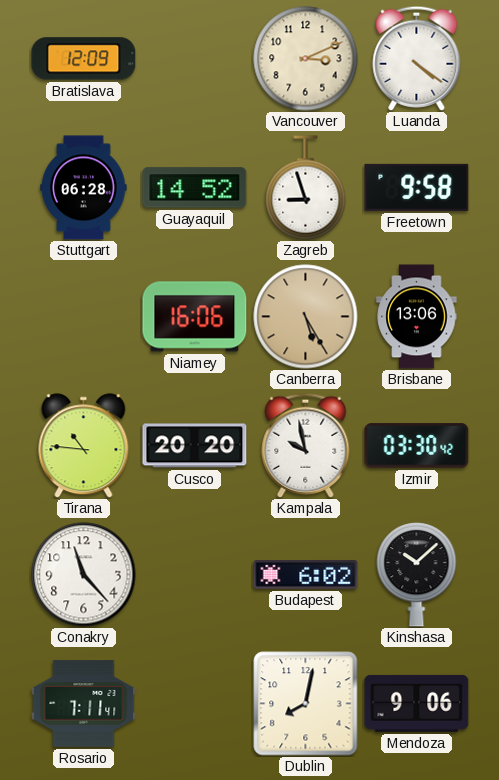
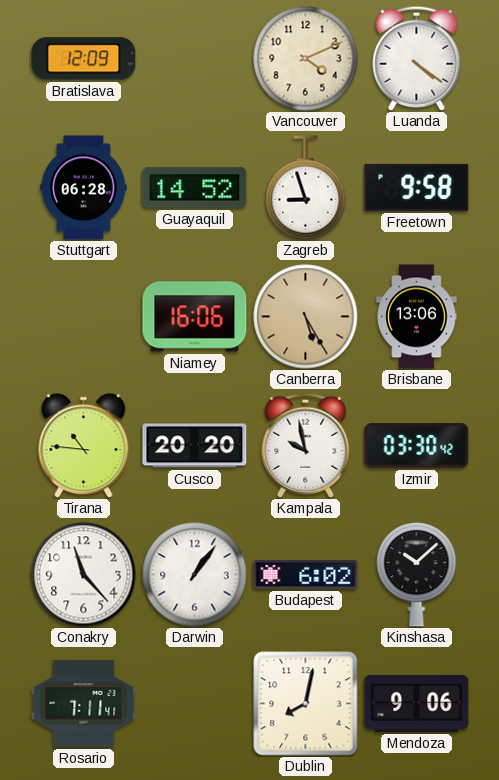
Vancouver: 3:11 -> 4:11 (306, 59)
Darwin: none -> 1:06 (195, 575)
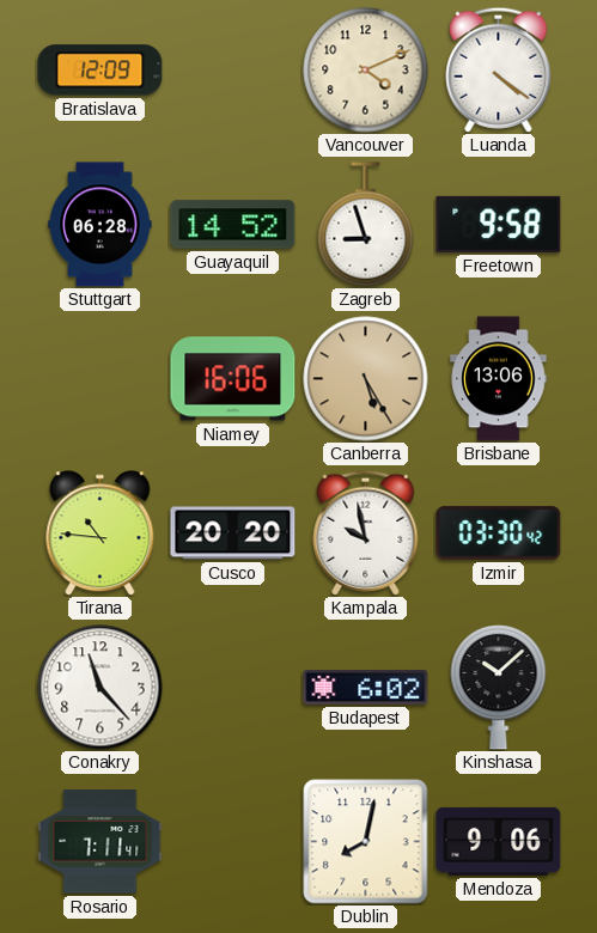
Darwin: 1:06 -> none (195, 575)
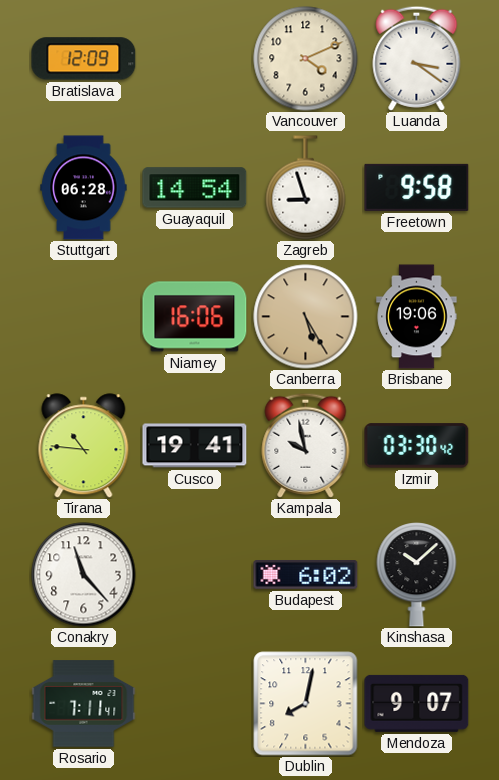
Luanda: 4:21 -> 3:21 (417, 58)
Guayaquil: 14:52 -> 14:54 (195, 188)
Brisbane: 13:06 -> 19:06 (417, 317)
Cusco: 20:20 -> 19:41 (195, 446)
Mendoza: 9:06 -> 9:07 (417, 703)
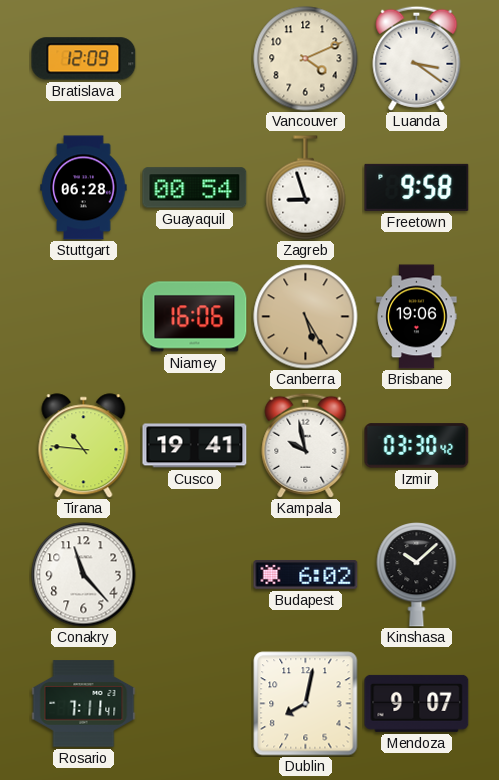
Guayaquil: 14:54 -> 00:54 (195, 188)
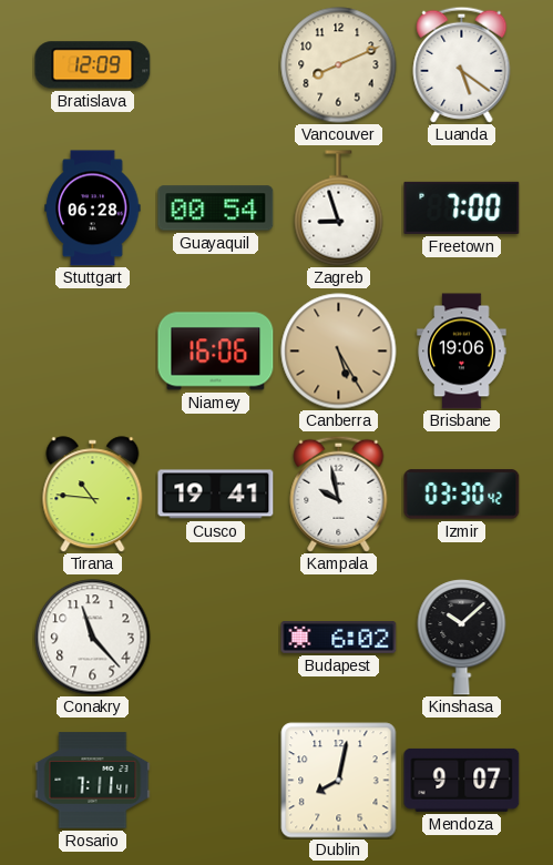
Vancouver: 4:11 -> 8:11 (339, 65)
Luanda: 3:21 -> 5:21 (462, 64)
Freetown: 9:58 -> 7:00 (462, 207)
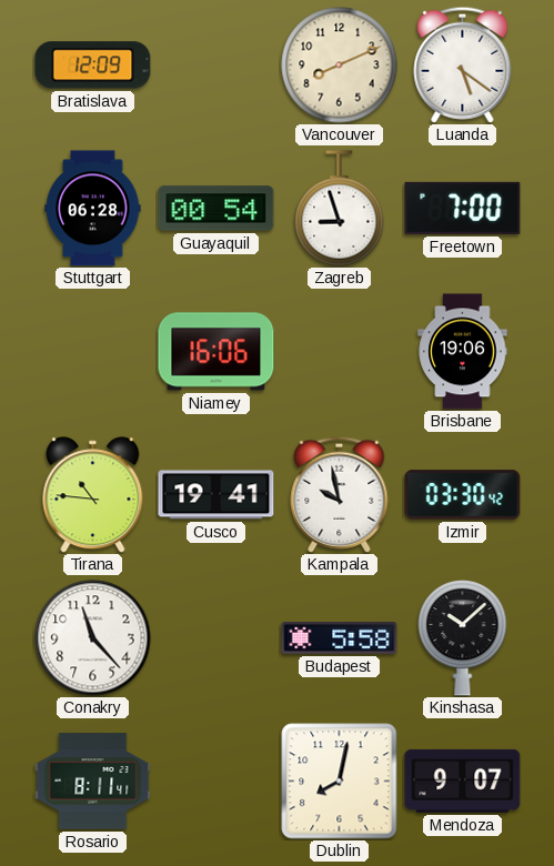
Canberra: 5:25 -> none (339, 352)
Budapest: 6:02 -> 5:58 (340, 638)
Rosario: 7:11 -> 8:11 (93, 782)
